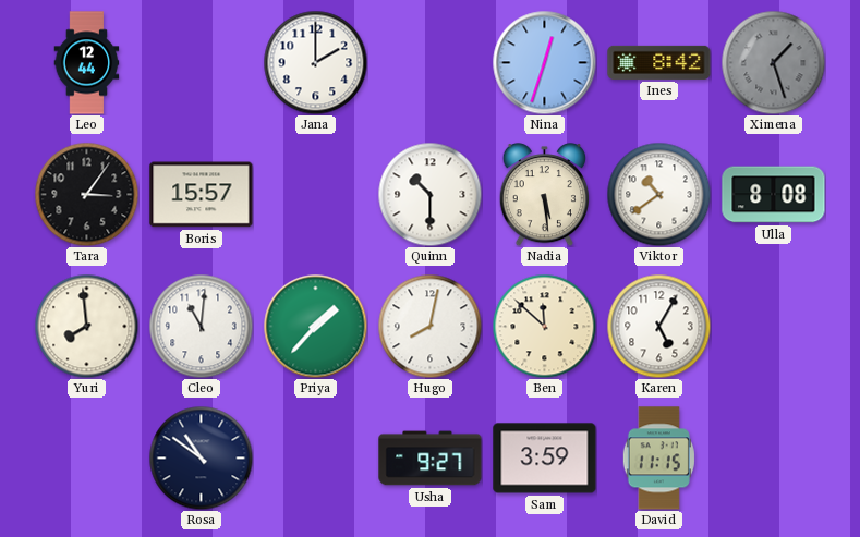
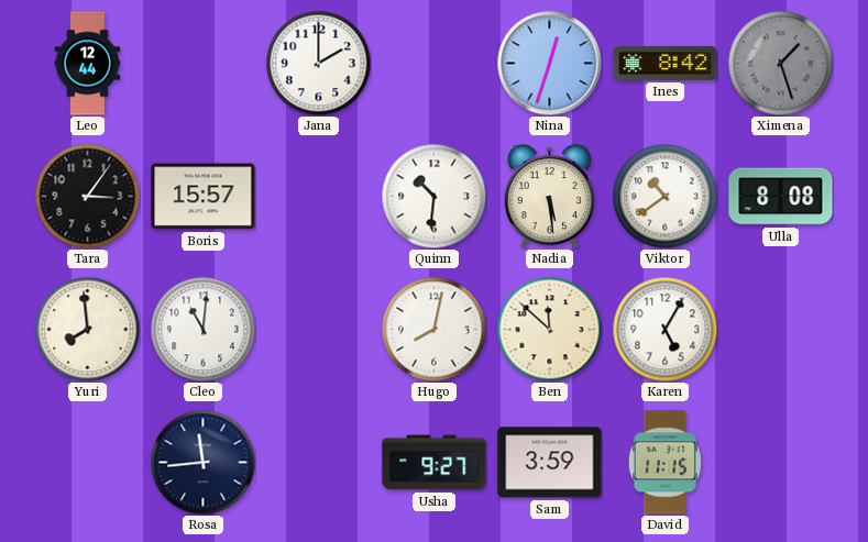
Quinn: 10:30 -> 10:31 (433, 196)
Priya: 1:37 -> none (315, 326)
Rosa: 10:51 -> 11:44 (202, 462)
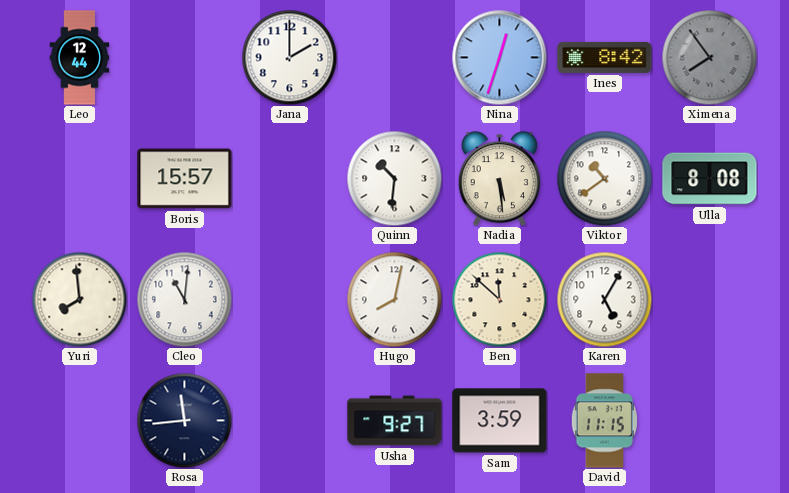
Ximena: 1:27 -> 7:54 (709, 57)
Tara: 3:06 -> none (87, 196)
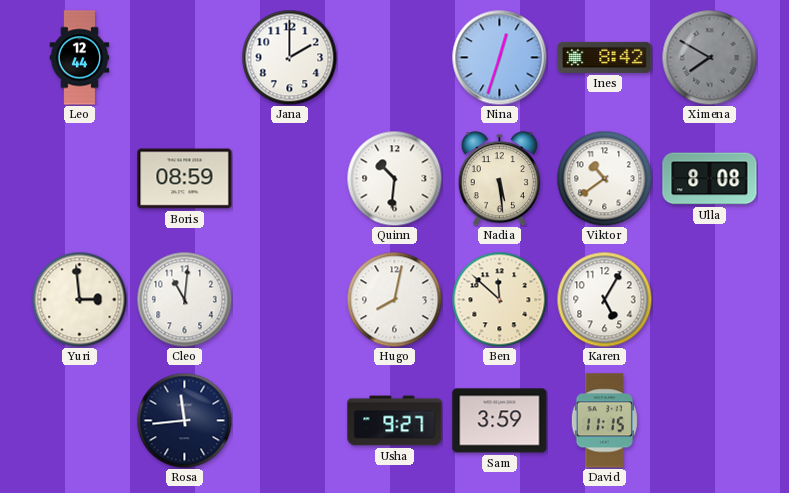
Ximena: 7:54 -> 7:50 (709, 57)
Boris: 15:57 -> 08:59 (185, 179)
Yuri: 7:59 -> 2:59 (79, 299)
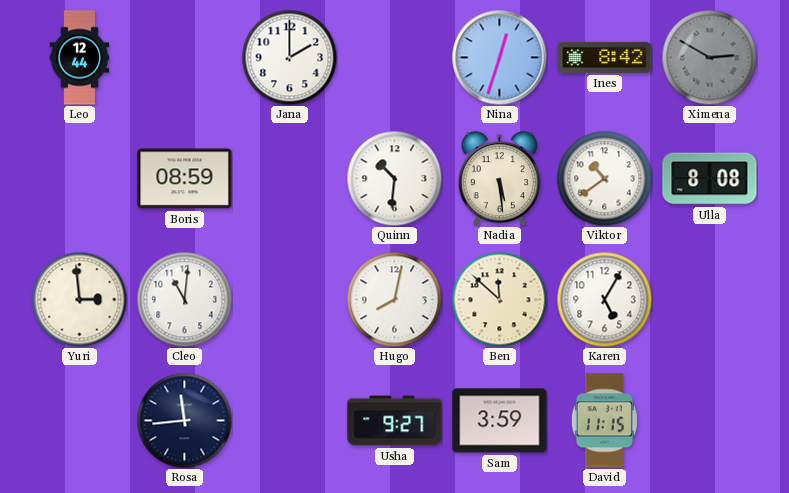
Ximena: 7:50 -> 2:50 (709, 57)
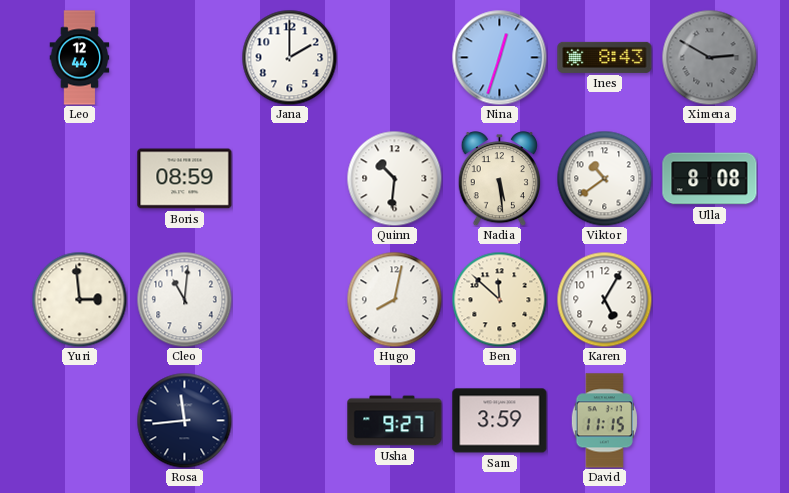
Ines: 8:42 -> 8:43 (605, 57)
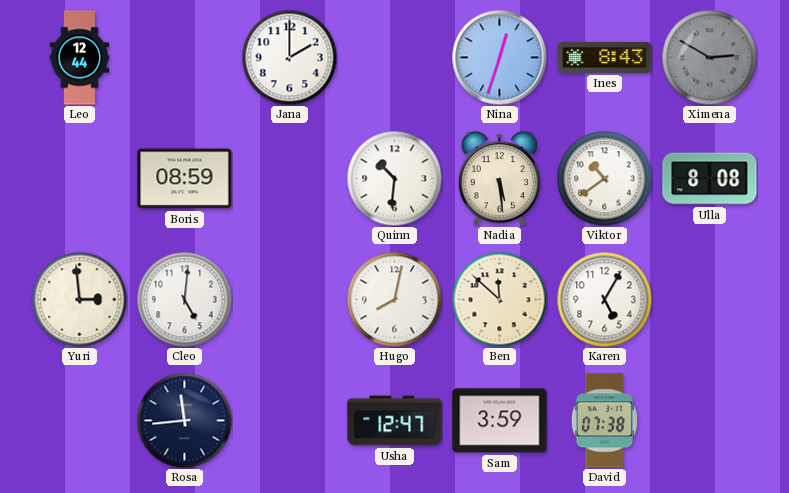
Cleo: 11:01 -> 5:01 (184, 299)
Usha: 9:27 -> 12:47 (395, 421)
David: 11:15 -> 07:38 (604, 421)
